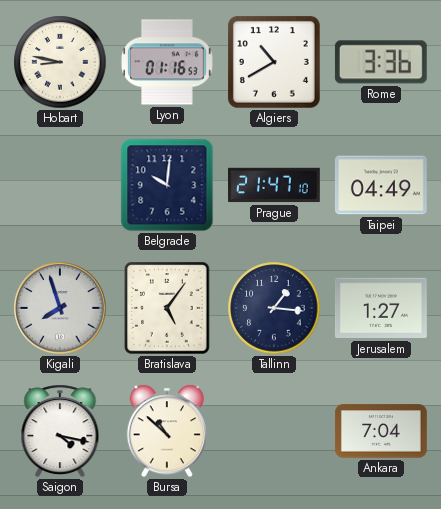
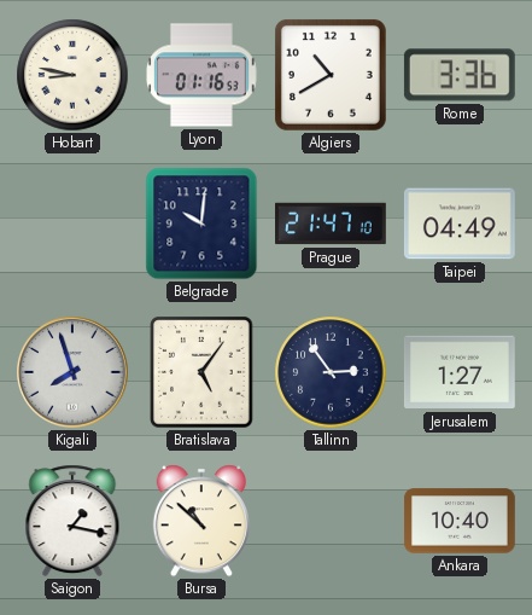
Tallinn: 1:16 -> 2:54 (331, 372)
Saigon: 4:17 -> 1:17 (72, 521)
Ankara: 7:04 -> 10:40 (461, 521)
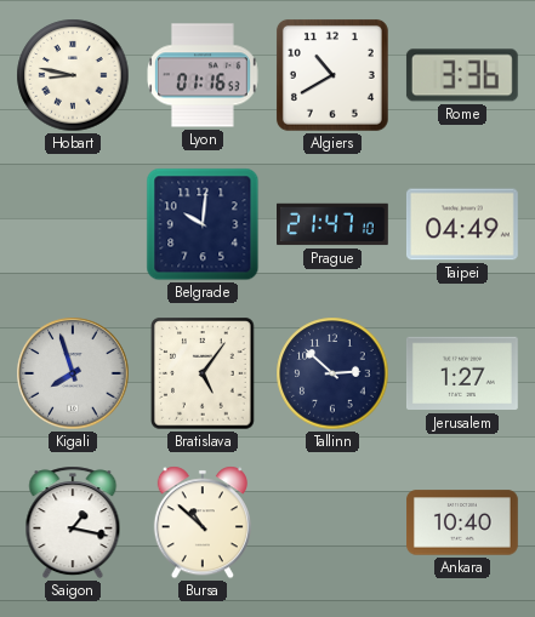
Tallinn: 2:54 -> 2:52 (332, 373)
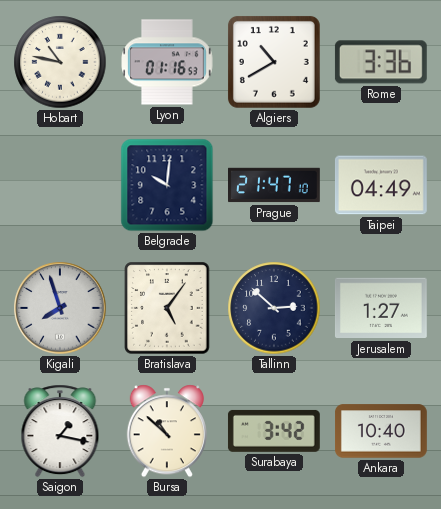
Hobart: 8:47 -> 10:47 (60, 62)
Surabaya: none -> 3:42 (274, 431)
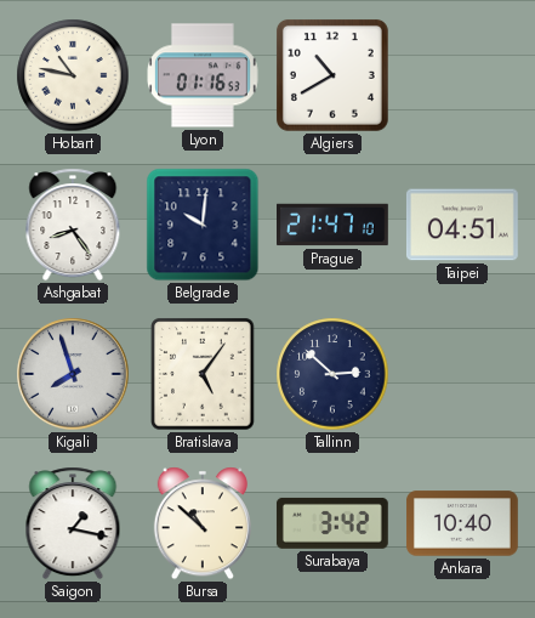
Rome: 3:36 -> none (381, 62)
Ashgabat: none -> 8:24 (73, 225)
Taipei: 04:49 -> 04:51 (462, 225)
Jerusalem: 1:27 -> none (381, 308)
